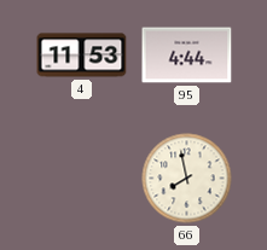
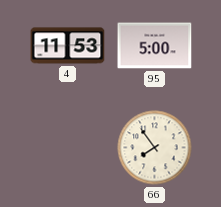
95: 4:44 -> 5:00 (155, 46)
66: 7:58 -> 7:54 (155, 148)
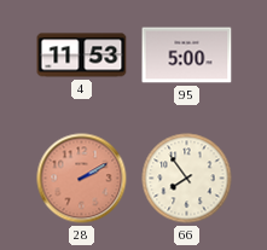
28: none -> 2:10 (82, 179)
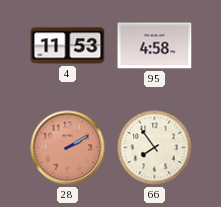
95: 5:00 -> 4:58 (155, 46)
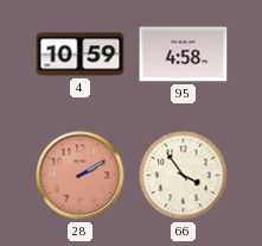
4: 11:53 -> 10:59 (81, 55)
66: 7:54 -> 3:54 (184, 176)
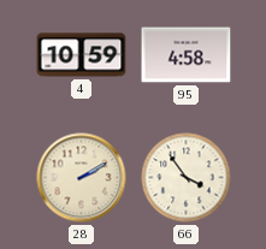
28 dial: salmon -> cream (82, 178)
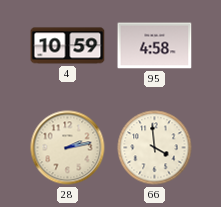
28: 2:10 -> 2:13 (68, 148)
66: 3:54 -> 3:59 (155, 148)
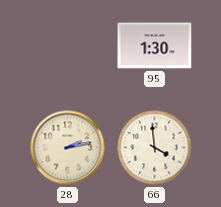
4: 10:59 -> none (68, 46)
95: 4:58 -> 1:30 (155, 46)
